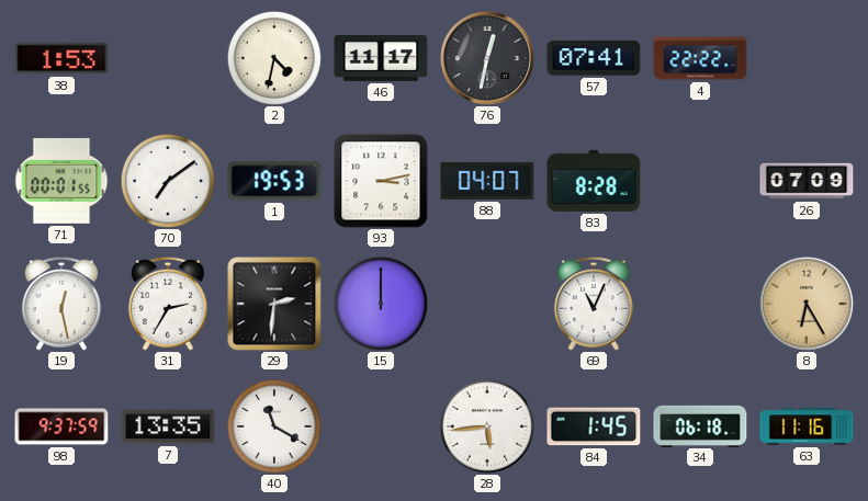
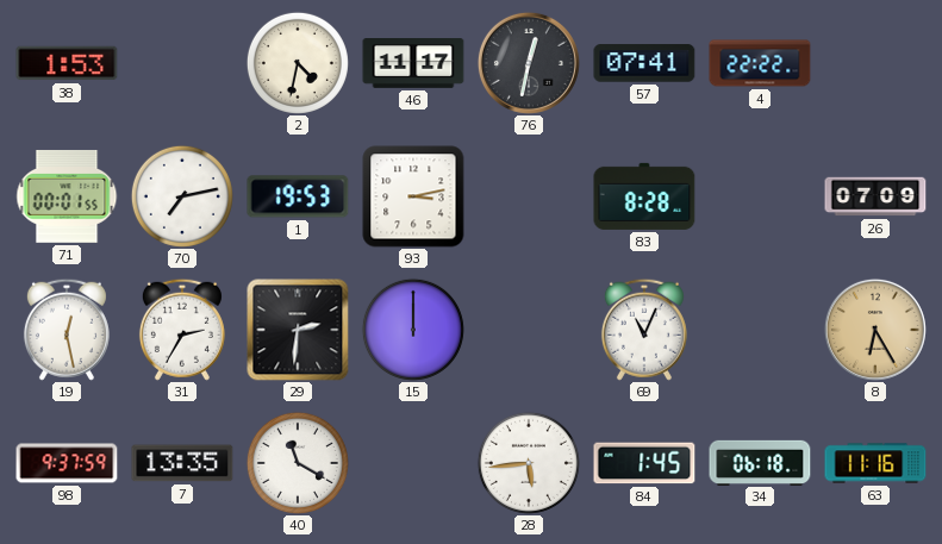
70: 7:09 -> 7:13 (182, 196)
88: 04:07 -> none (487, 181)
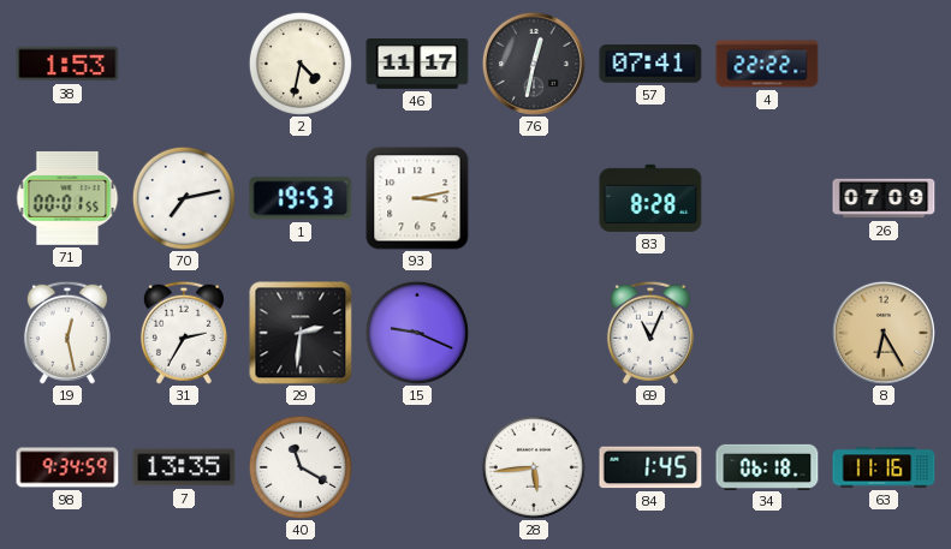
15: 12:00 -> 9:19 (417, 333)
98: 9:37 -> 9:34 (67, 467)
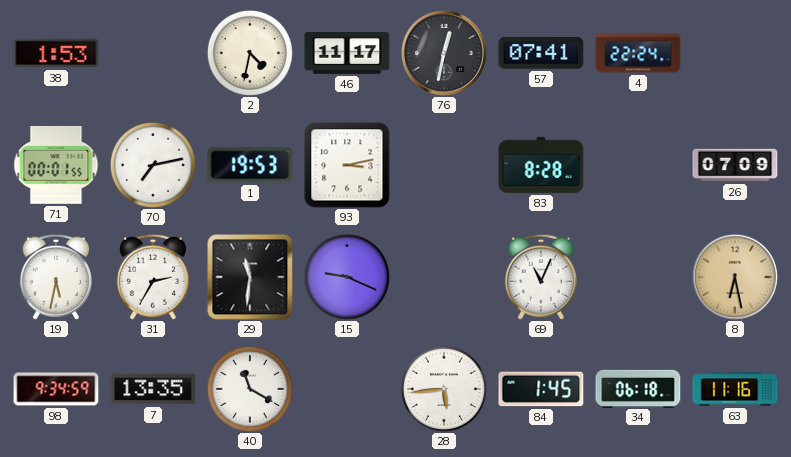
4: 22:22 -> 22:24 (638, 53)
19: 12:28 -> 5:32 (56, 277)
29: 2:31 -> 11:31 (250, 277)
8: 6:25 -> 6:28 (735, 277)
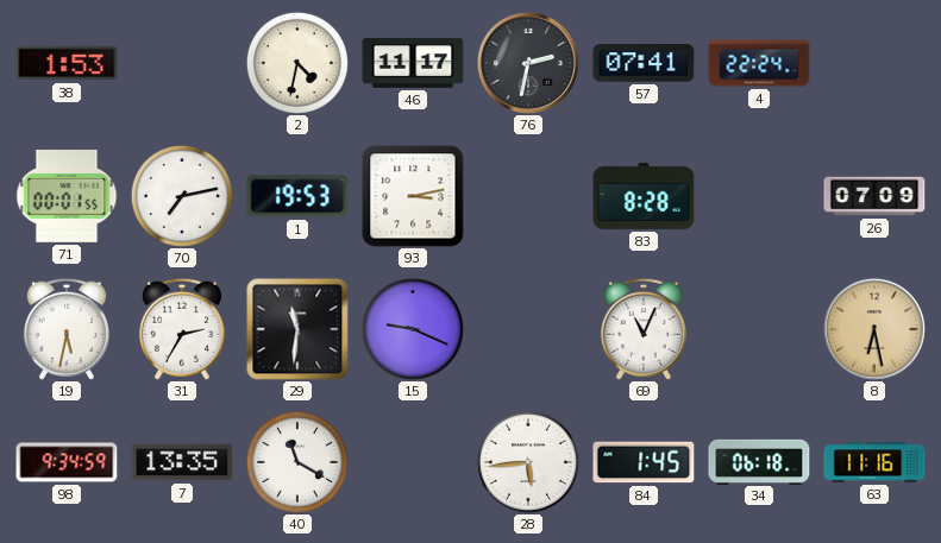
76: 12:32 -> 2:32 (528, 63)
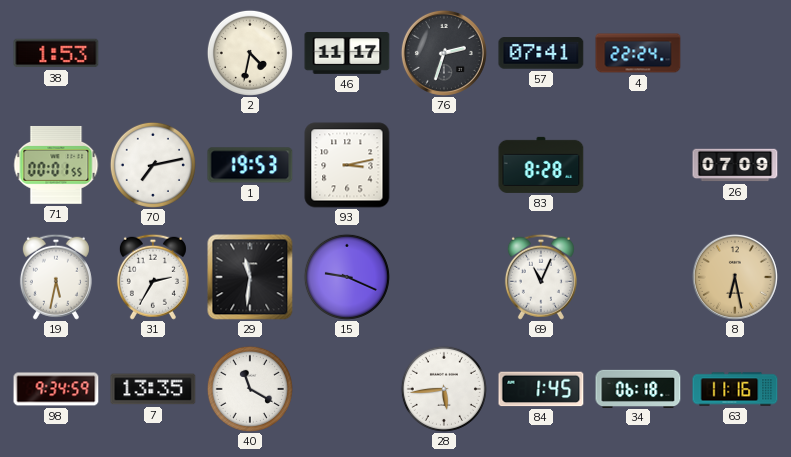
76: 2:32 -> 2:33 (444, 53)
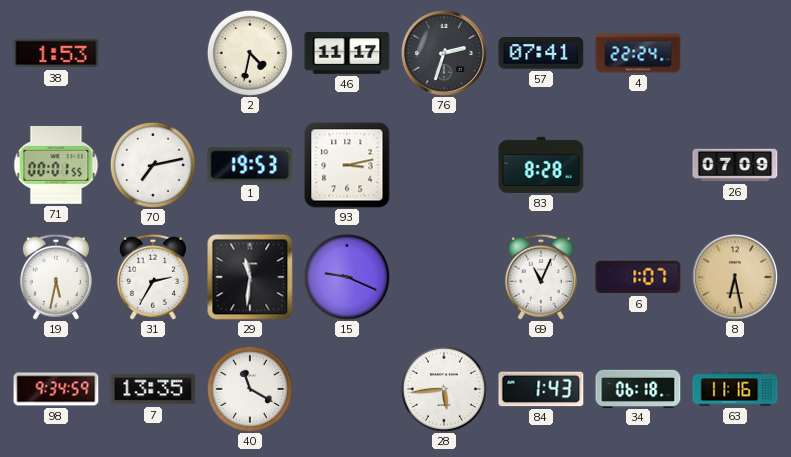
6: none -> 1:07 (638, 277)
84: 1:45 -> 1:43 (541, 389)
